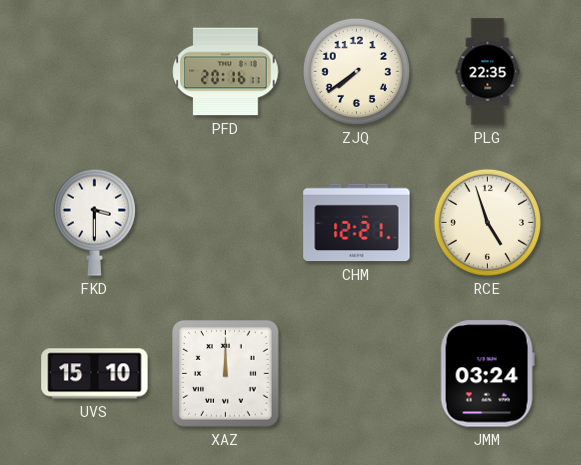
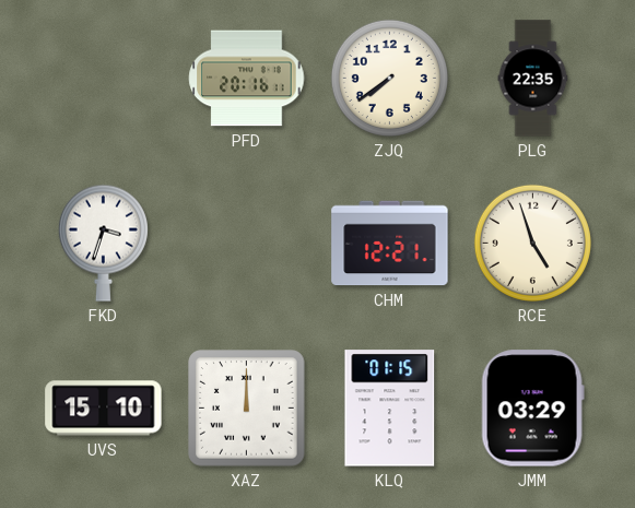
FKD: 3:30 -> 3:33 (103, 243)
KLQ: none -> 01:15 (390, 409)
JMM: 03:24 -> 03:29 (532, 409)
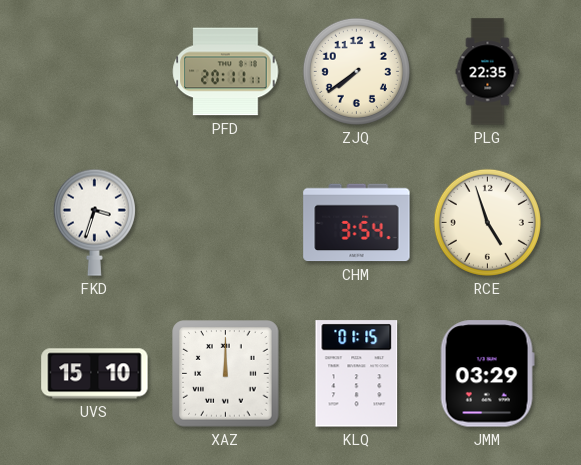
PFD: 20:16 -> 20:11 (226, 72)
CHM: 12:21 -> 3:54 (357, 223)
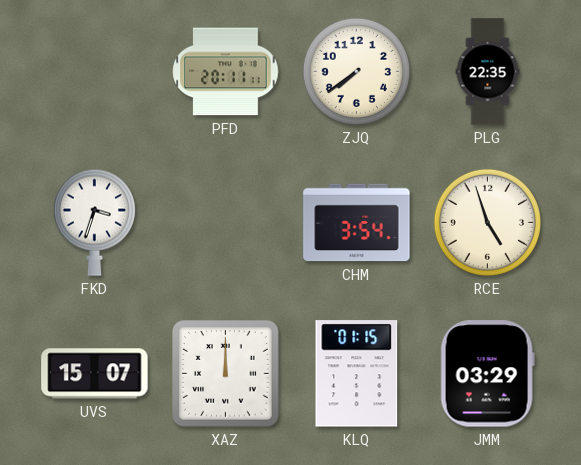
UVS: 15:10 -> 15:07 (95, 374)
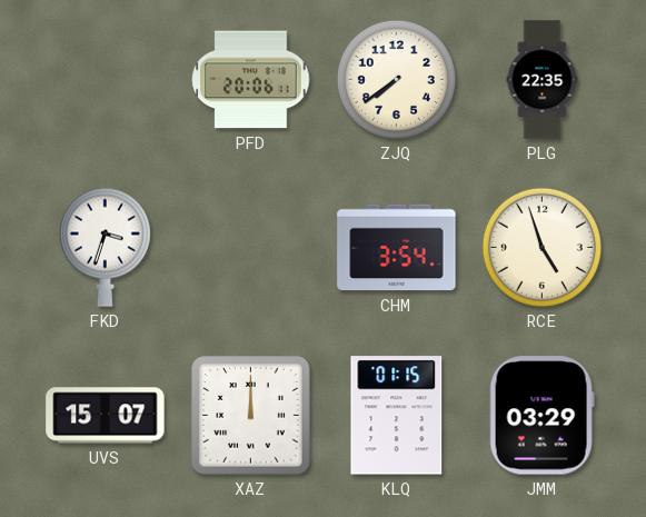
PFD: 20:11 -> 20:06 (251, 80)
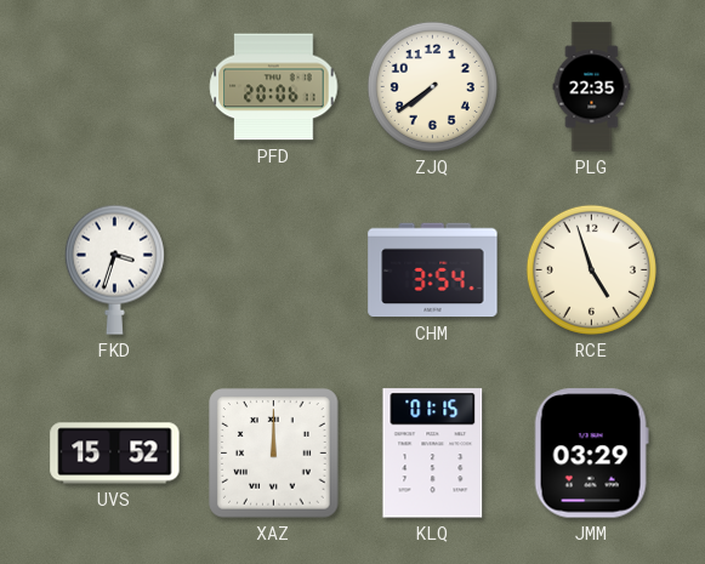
UVS: 15:07 -> 15:52 (115, 454)
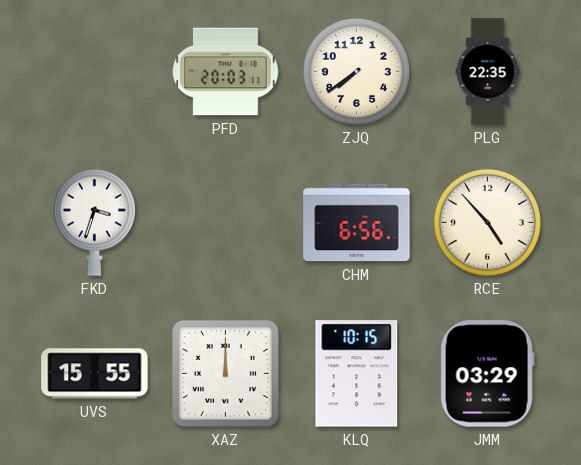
PFD: 20:06 -> 20:03 (226, 72)
CHM: 3:54 -> 6:56 (357, 223)
RCE: 4:57 -> 4:53 (487, 222)
UVS: 15:52 -> 15:55 (95, 374)
KLQ: 01:15 -> 10:15 (357, 374)
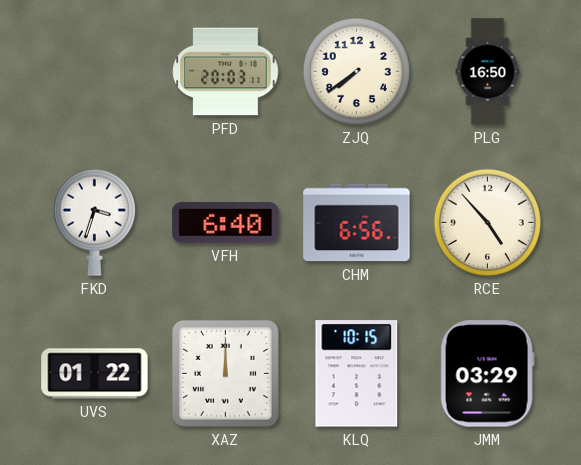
PLG: 22:35 -> 16:50 (488, 72)
VFH: none -> 6:40 (226, 223)
UVS: 15:55 -> 01:22 (95, 374)
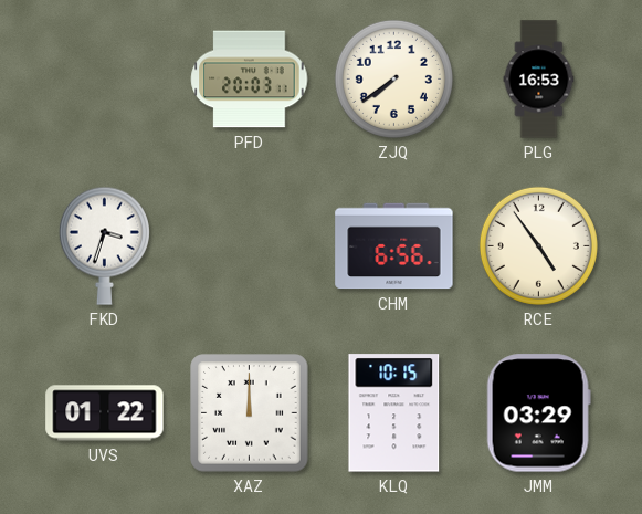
PLG: 16:50 -> 16:53 (539, 80)
VFH: 6:40 -> none (226, 223)
RCE: 4:53 -> 4:54 (538, 245)
